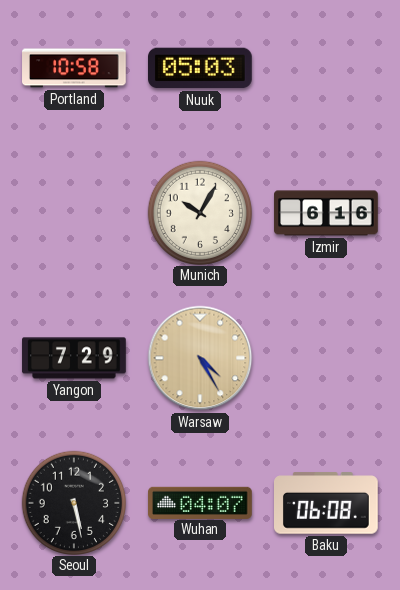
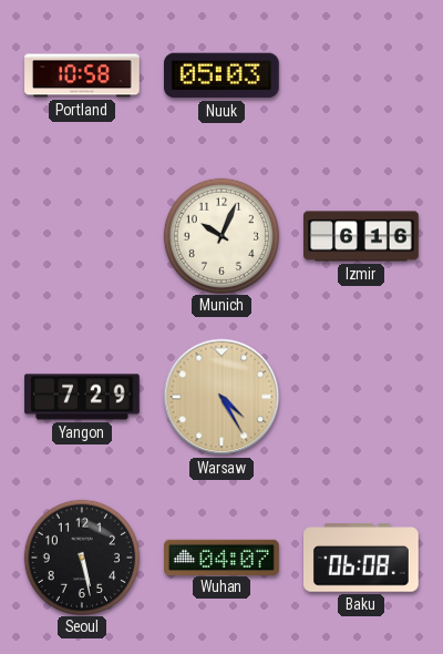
Munich: 10:05 -> 10:04 (220, 235)
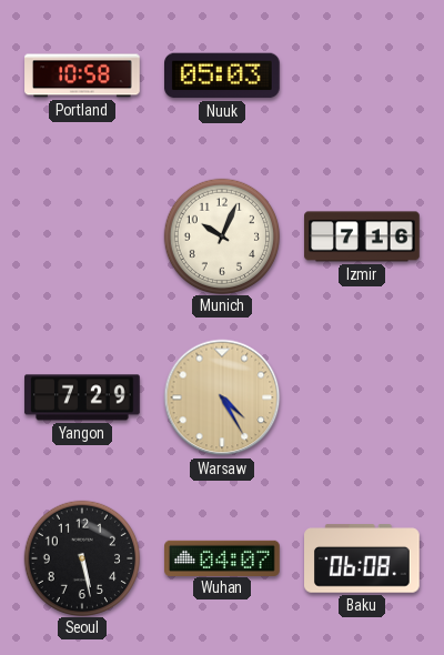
Izmir: 6:16 -> 7:16 (362, 236)
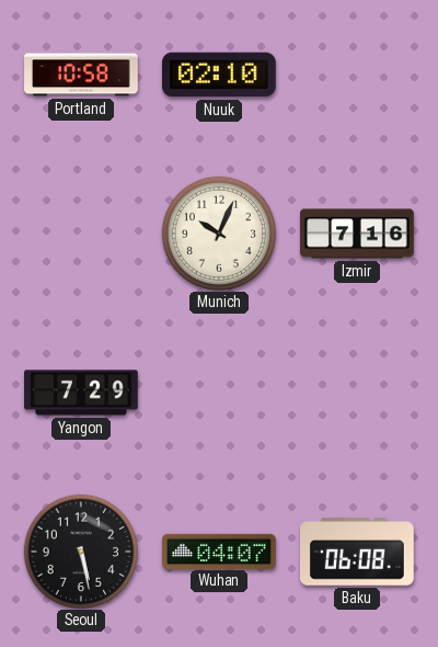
Nuuk: 05:03 -> 02:10 (220, 75)
Warsaw: 4:25 -> none (222, 397)
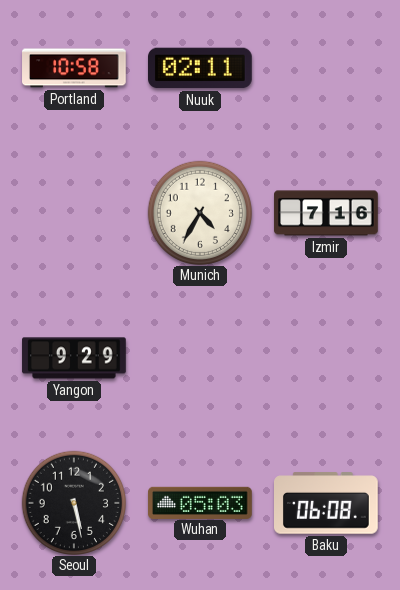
Nuuk: 02:10 -> 02:11 (201, 68)
Munich: 10:04 -> 4:35 (199, 212)
Yangon: 7:29 -> 9:29 (74, 358)
Wuhan: 04:07 -> 05:03 (200, 502)
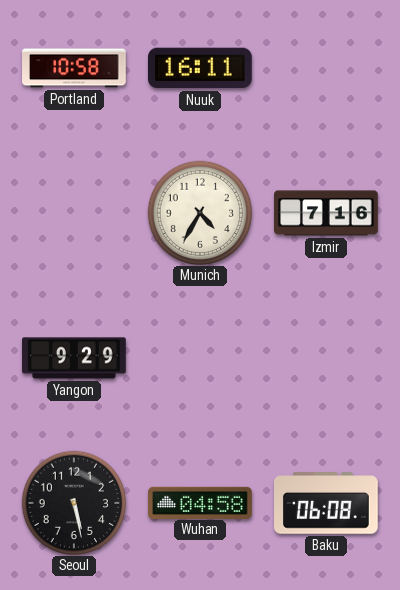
Nuuk: 02:11 -> 16:11 (201, 68)
Wuhan: 05:03 -> 04:58 (200, 502)
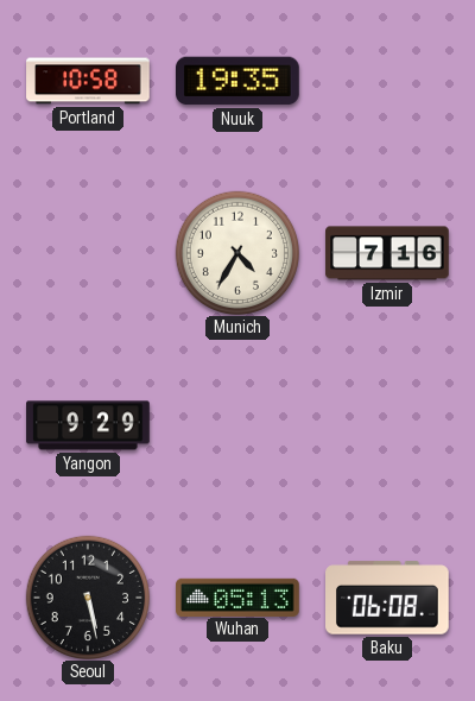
Nuuk: 16:11 -> 19:35 (239, 81)
Wuhan: 04:58 -> 05:13 (237, 596)
